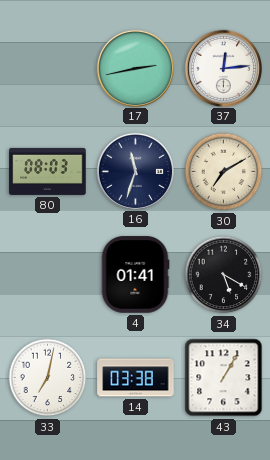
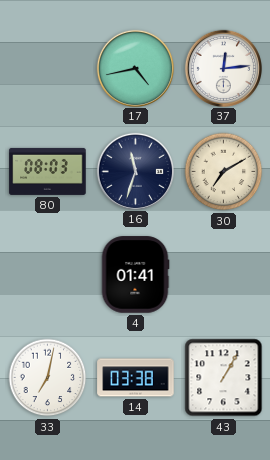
17: 2:43 -> 4:43 (135, 68)
34: 5:20 -> none (224, 275)
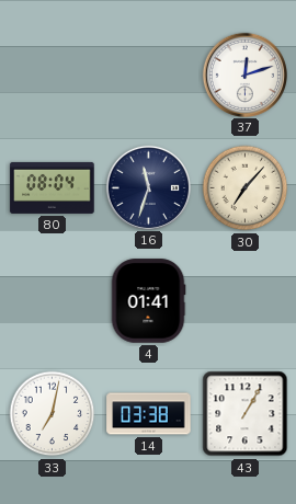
17: 4:43 -> none (135, 68)
37: 12:14 -> 12:12 (244, 75)
80: 08:03 -> 08:04 (53, 187)
30: 7:10 -> 7:07 (246, 188)
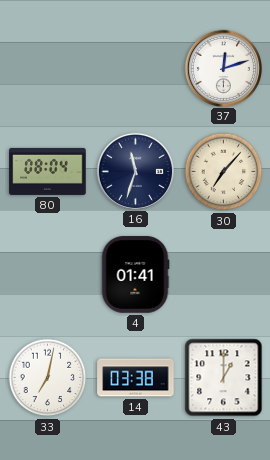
43: 1:05 -> 1:00 (224, 378)
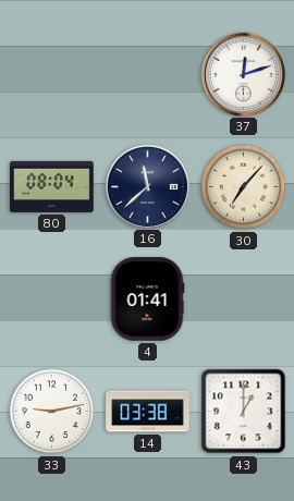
16: 11:33 -> 11:38 (147, 186)
33: 7:02 -> 9:13 (52, 412)
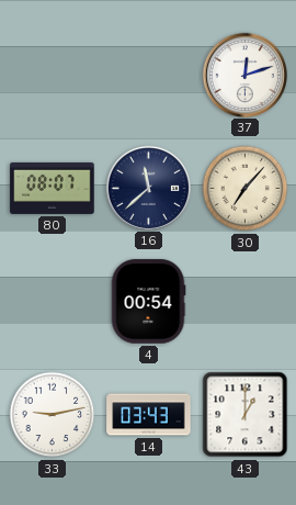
80: 08:04 -> 08:07 (53, 188)
4: 01:41 -> 00:54 (148, 302)
14: 03:38 -> 03:43 (149, 415)
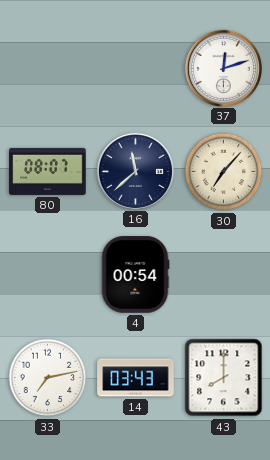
33: 9:13 -> 7:13 (48, 378)
43: 1:00 -> 8:00 (224, 378)
